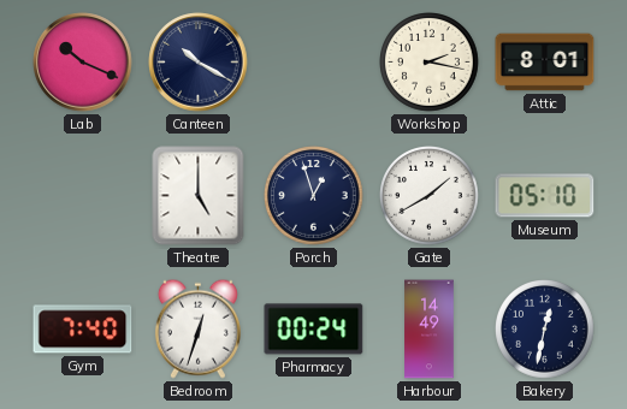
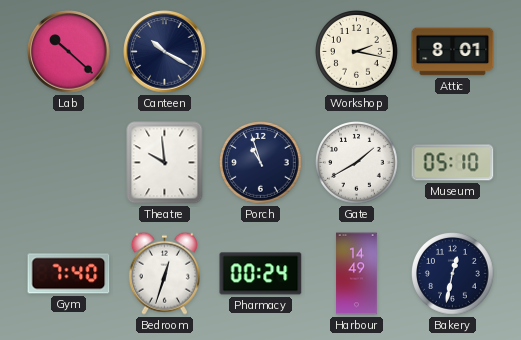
Lab: 10:19 -> 10:22 (69, 52)
Theatre: 5:00 -> 9:59 (165, 163)
Porch: 12:57 -> 10:57 (261, 163)
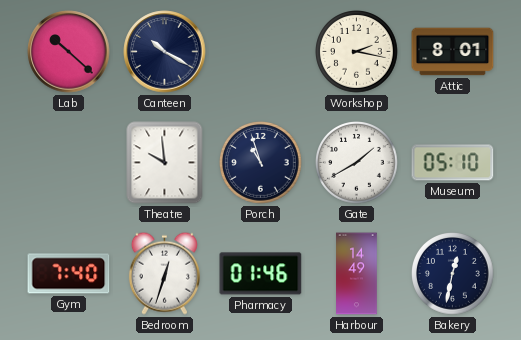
Pharmacy: 00:24 -> 01:46 (261, 274)
